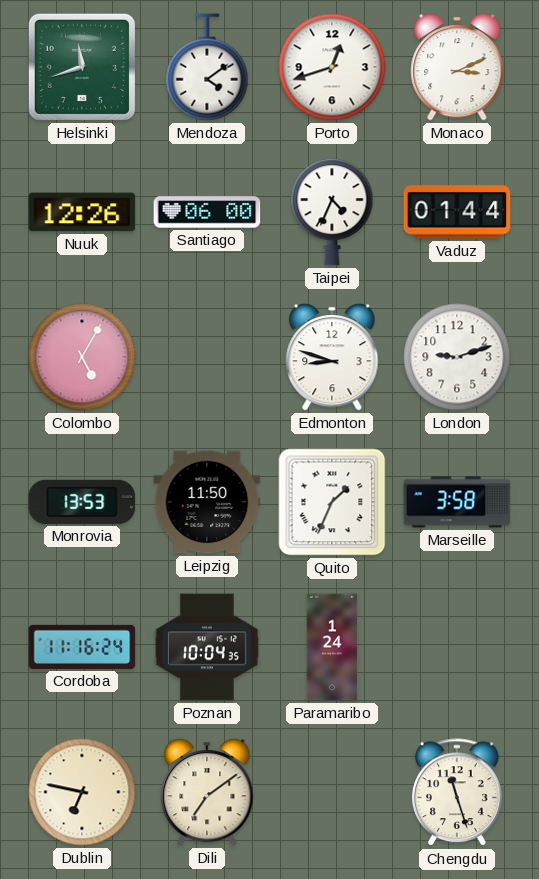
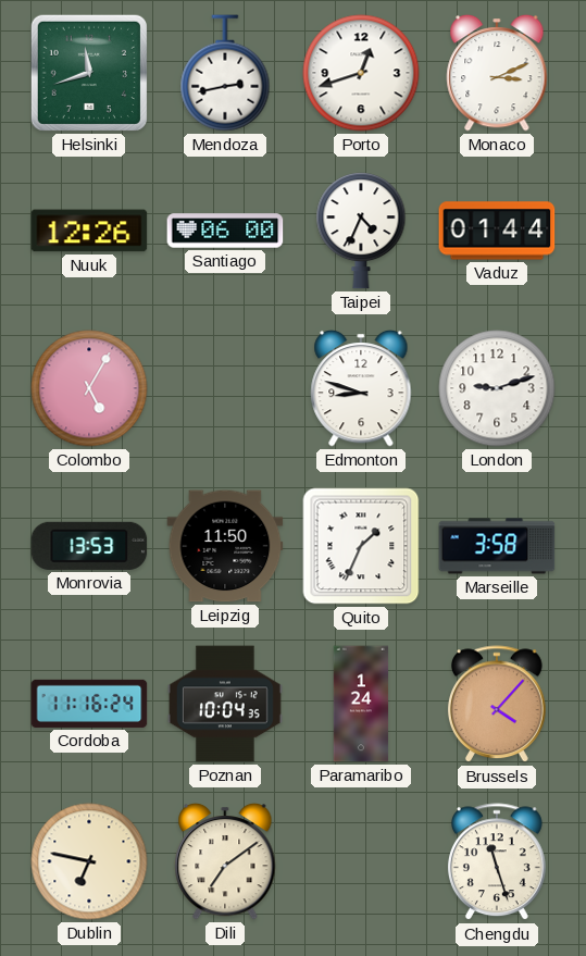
Mendoza: 4:09 -> 2:43 (225, 73)
Brussels: none -> 4:07 (497, 705)
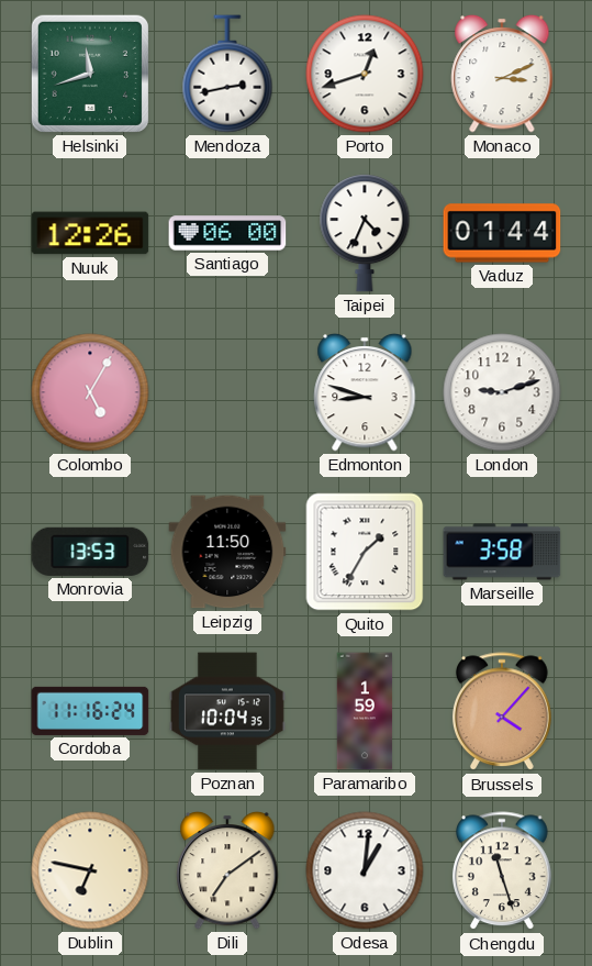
Quito: 1:34 -> 1:35 (365, 552)
Paramaribo: 1:24 -> 1:59 (365, 711)
Odesa: none -> 1:01 (365, 870)
